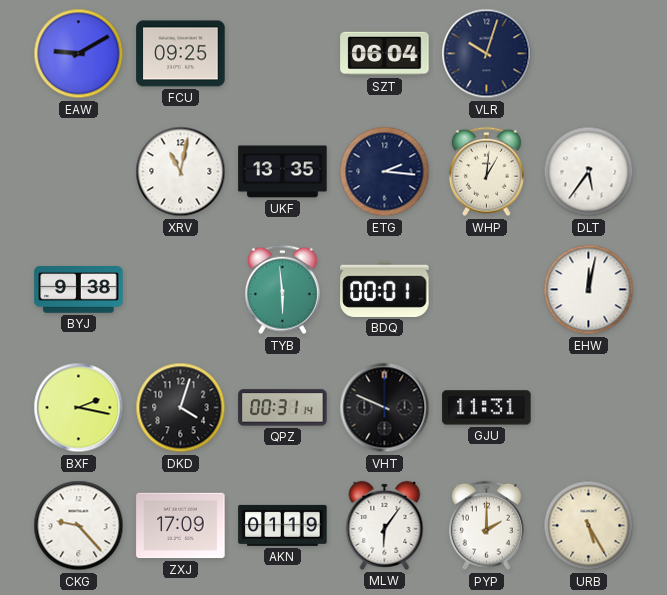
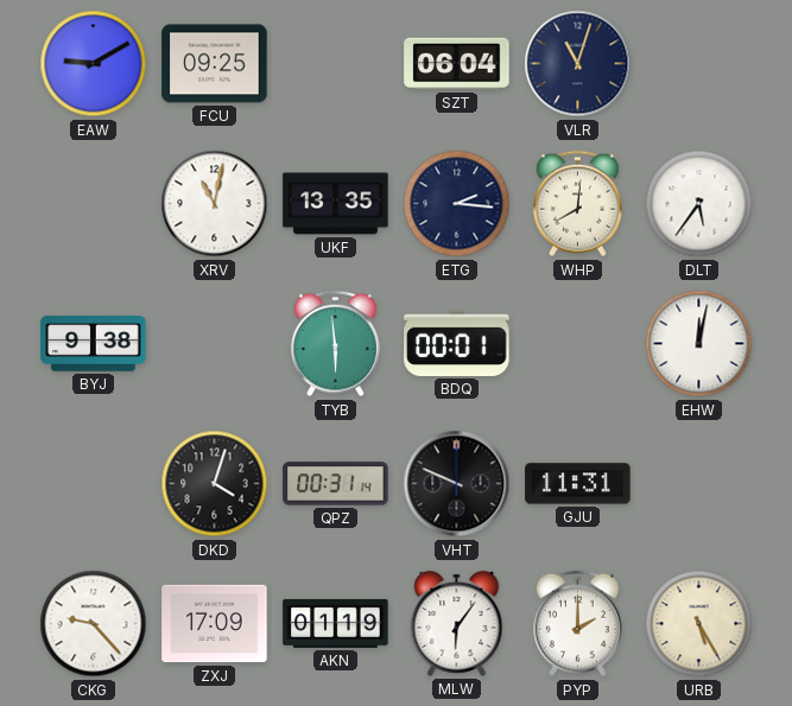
VLR: 10:03 -> 11:03 (578, 64)
WHP: 1:01 -> 8:01 (577, 204)
BXF: 2:17 -> none (79, 408)
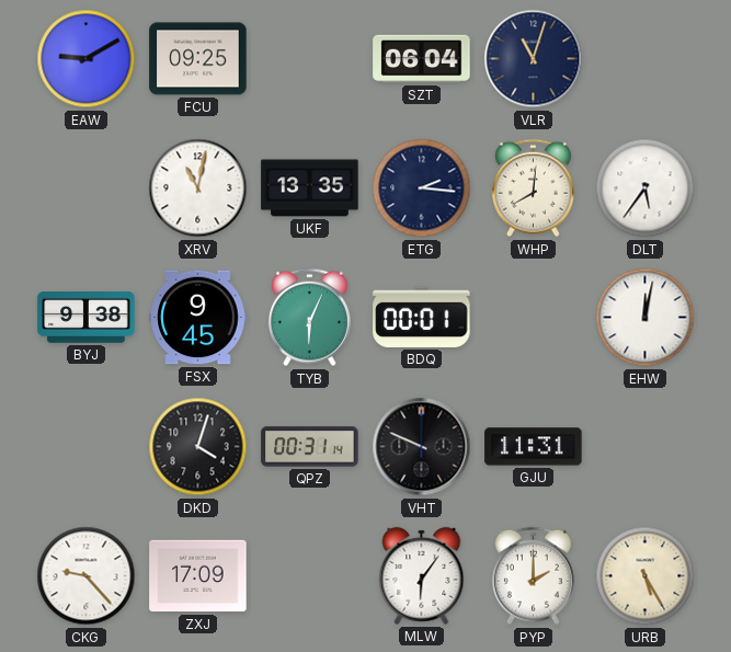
FSX: none -> 9:45 (198, 318)
TYB: 5:59 -> 6:04 (309, 318)
AKN: 01:19 -> none (336, 623)
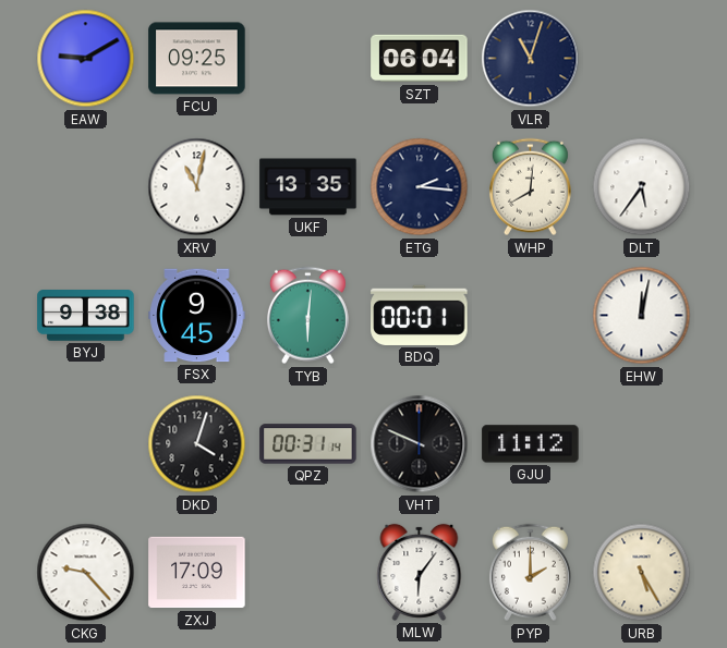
TYB: 6:04 -> 6:01 (307, 316)
GJU: 11:31 -> 11:12 (531, 444)
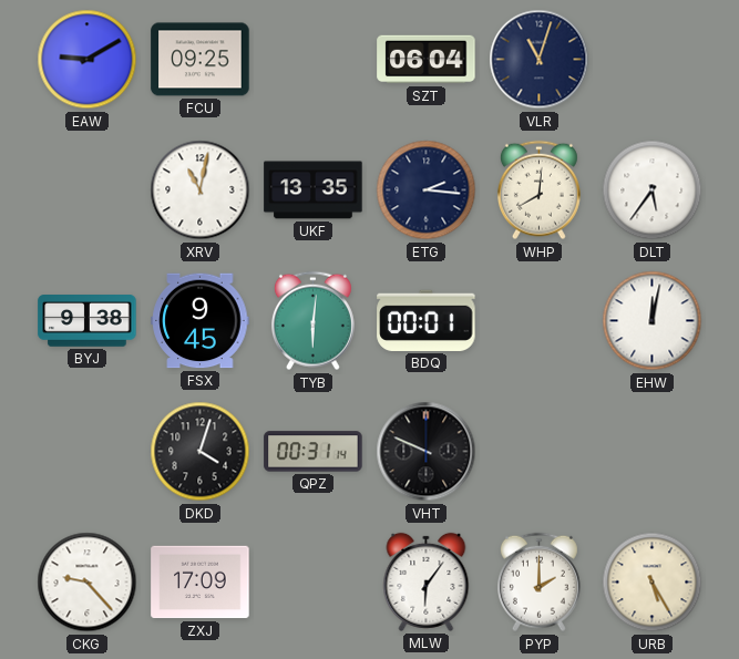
GJU: 11:12 -> none (531, 444)
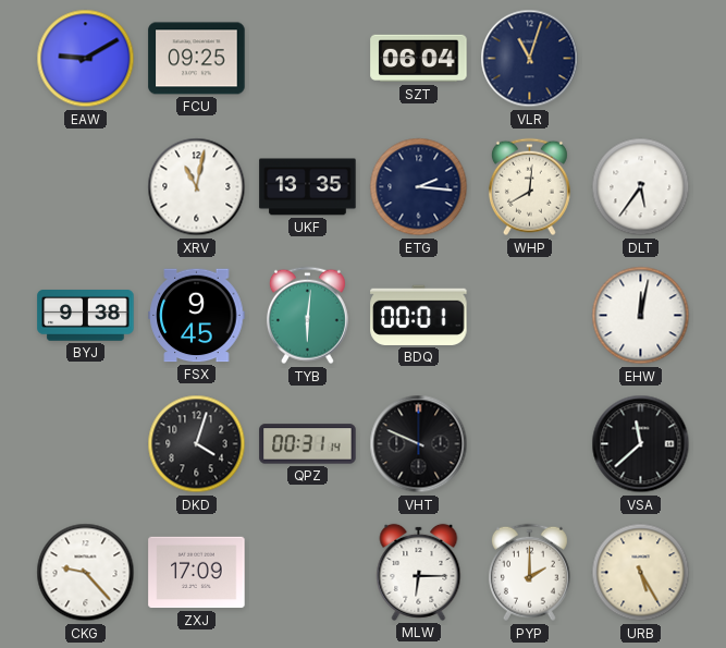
VSA: none -> 11:38 (641, 444)
MLW: 6:06 -> 6:15 (419, 572)
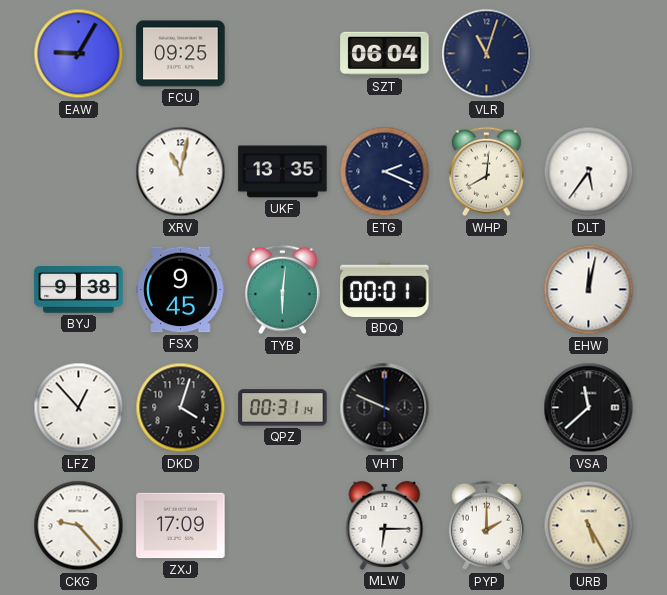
EAW: 9:10 -> 9:05 (79, 54)
ETG: 2:16 -> 2:19 (385, 172)
LFZ: none -> 12:53 (79, 408)
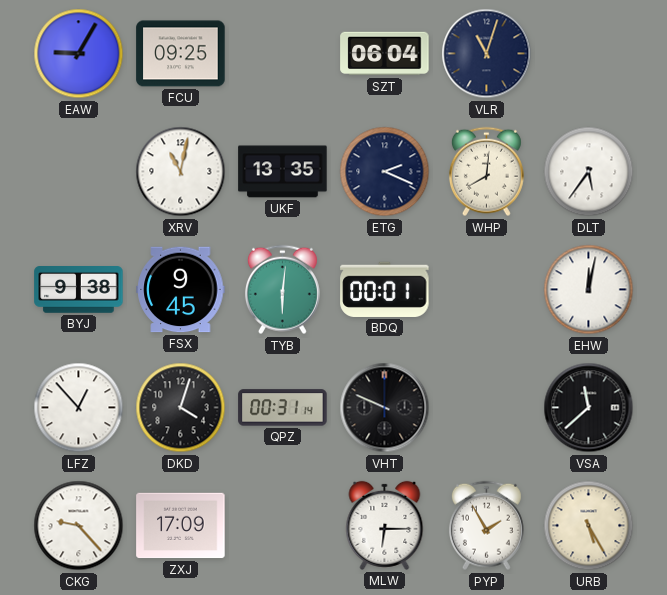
PYP: 2:00 -> 1:55 (486, 526)
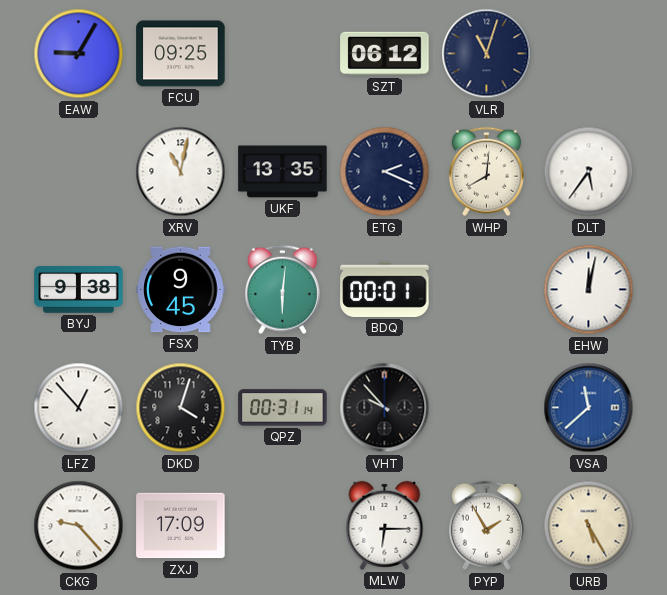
SZT: 06:04 -> 06:12 (385, 54)
VHT: 9:49 -> 9:53 (385, 408)
VSA dial: black -> blue (589, 408)
